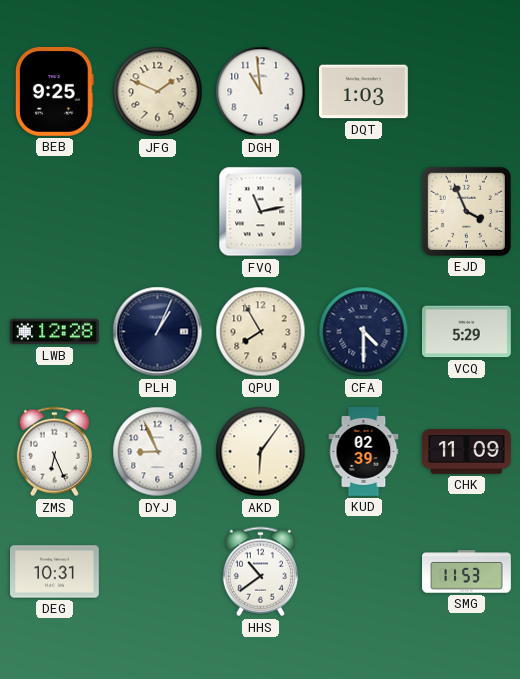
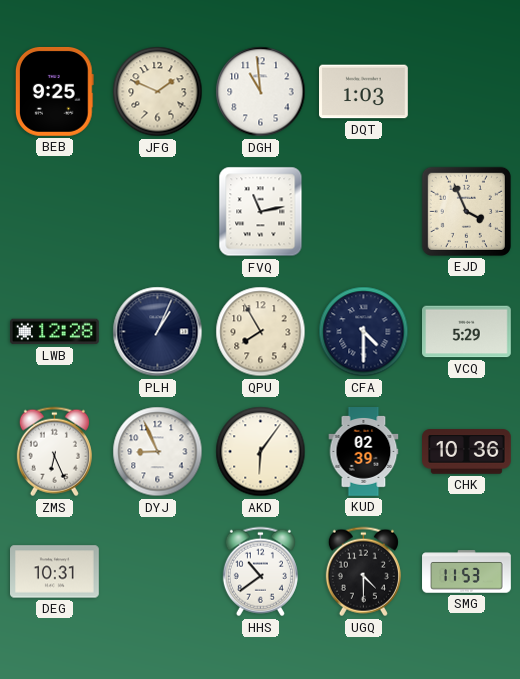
CHK: 11:09 -> 10:36 (467, 452)
UGQ: none -> 4:30 (363, 572)
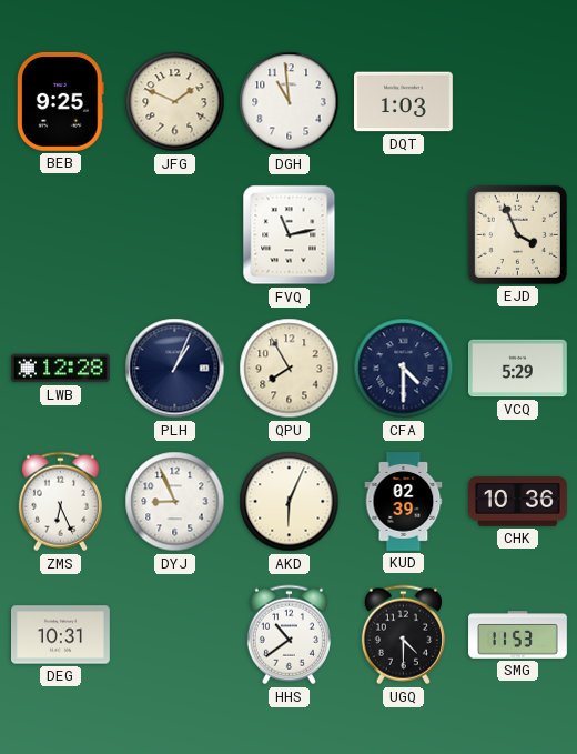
AKD: 6:06 -> 6:04 (290, 502)
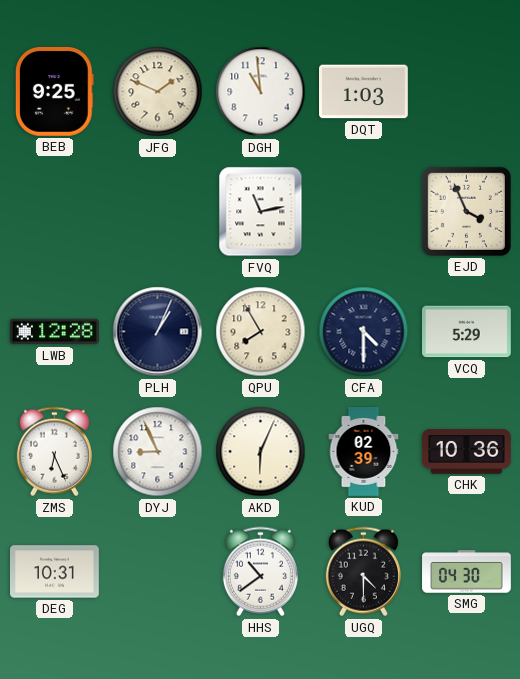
SMG: 11:53 -> 04:30 (467, 572)
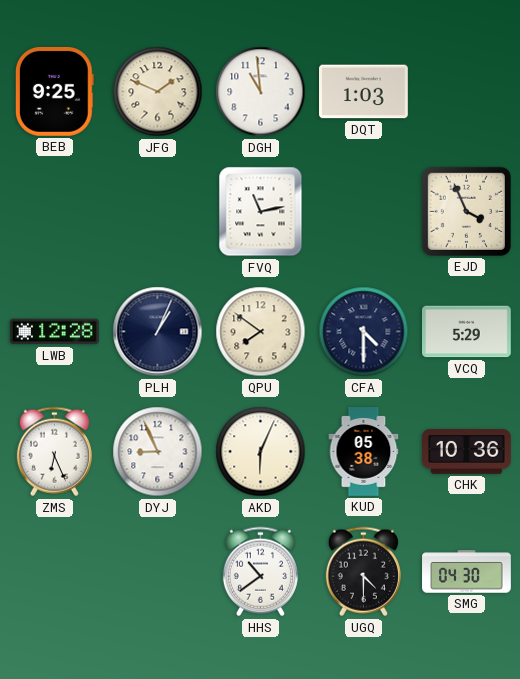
QPU: 7:55 -> 7:51 (261, 332)
KUD: 02:39 -> 05:38 (364, 452)
DEG: 10:31 -> none (55, 572)
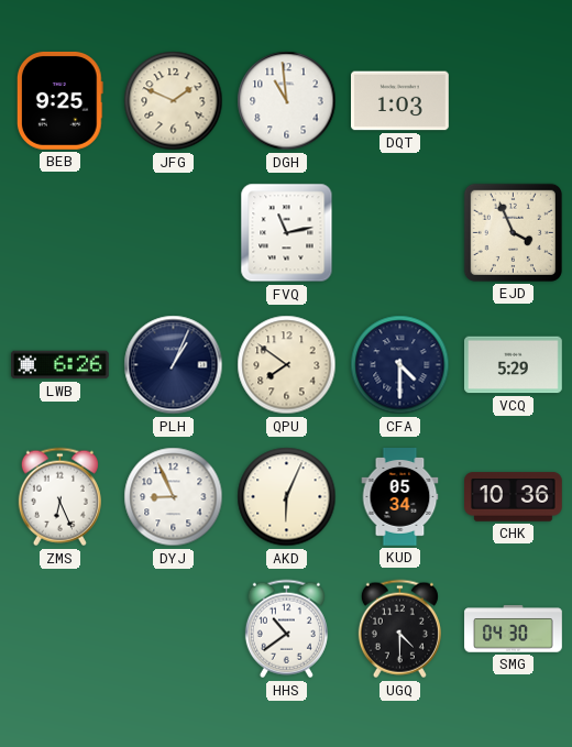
LWB: 12:28 -> 6:26 (61, 365)
KUD: 05:38 -> 05:34 (400, 497)
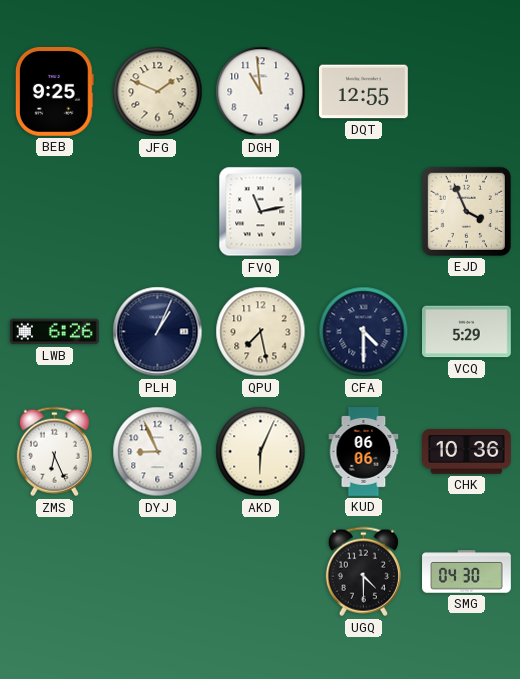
DQT: 1:03 -> 12:55 (364, 92)
QPU: 7:51 -> 7:28 (261, 332)
KUD: 05:34 -> 06:06 (364, 452)
HHS: 10:39 -> none (286, 629)
